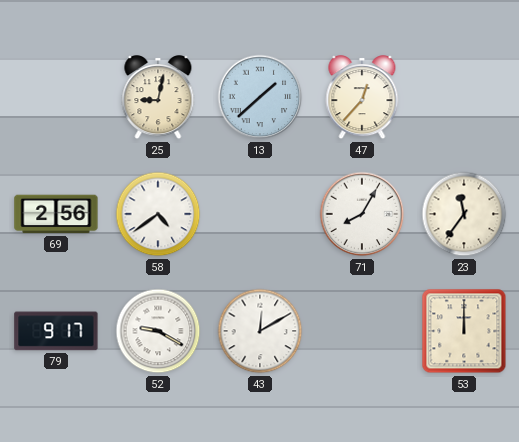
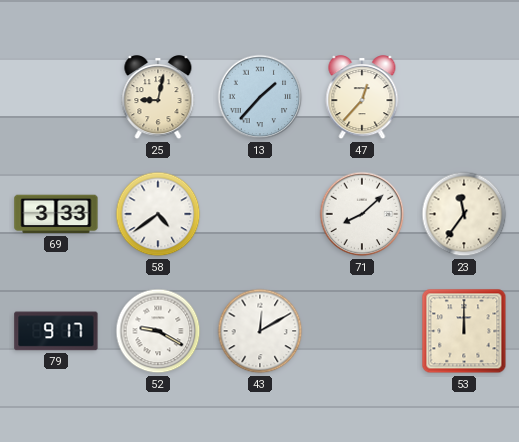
13: 1:38 -> 1:37 (260, 97)
69: 2:56 -> 3:33 (56, 214)
71: 8:05 -> 8:08 (362, 214)
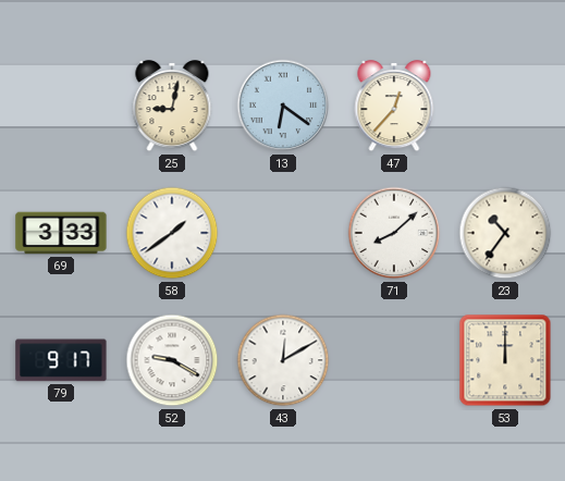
13: 1:37 -> 6:21 (283, 106)
58: 4:39 -> 1:39 (172, 233)
23: 11:36 -> 10:36 (505, 233)
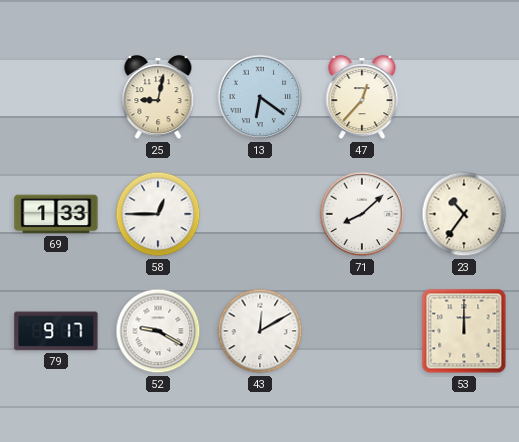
69: 3:33 -> 1:33 (56, 214)
58: 1:39 -> 12:45 (158, 214)
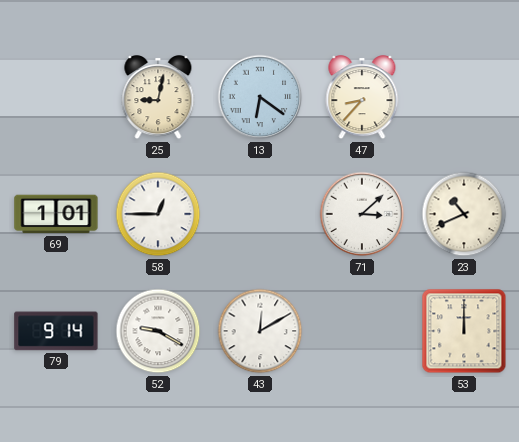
47: 12:37 -> 8:37 (362, 98)
69: 1:33 -> 1:01 (56, 214)
71: 8:08 -> 3:08 (362, 214)
23: 10:36 -> 10:41 (464, 214)
79: 9:17 -> 9:14 (56, 331)
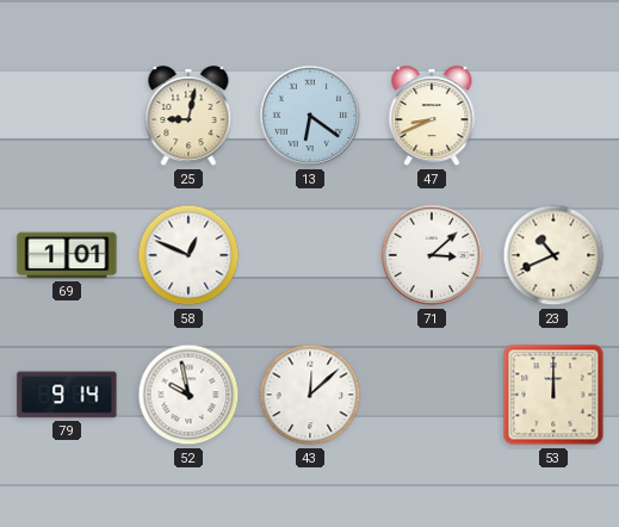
47: 8:37 -> 8:41 (432, 117)
58: 12:45 -> 12:49 (188, 255)
52: 9:20 -> 9:58 (188, 395)
43: 12:10 -> 12:08 (310, 395)
